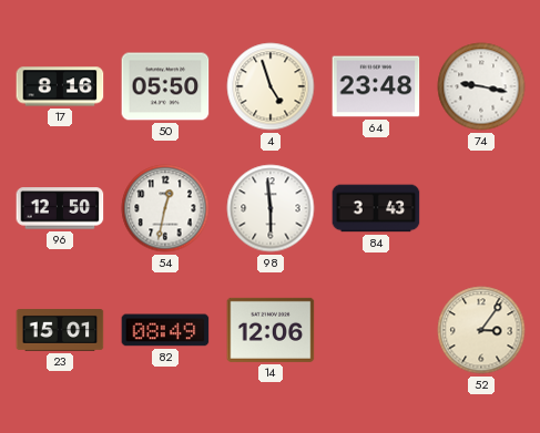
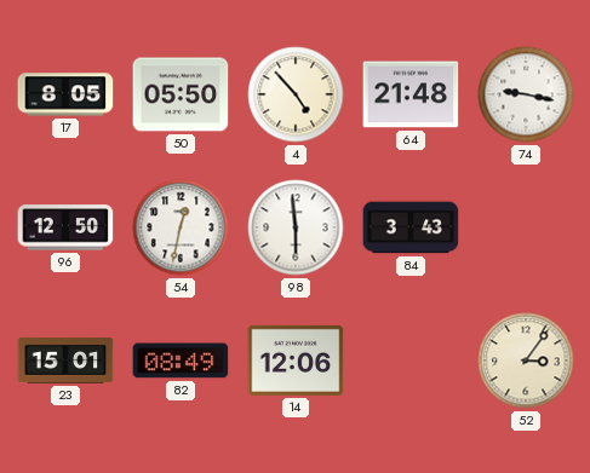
17: 8:16 -> 8:05 (65, 94)
4: 4:57 -> 4:53 (296, 94)
64: 23:48 -> 21:48 (411, 94)
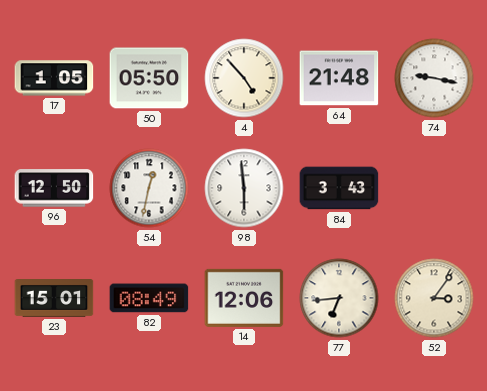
17: 8:05 -> 1:05 (54, 78)
77: none -> 6:44 (339, 298)
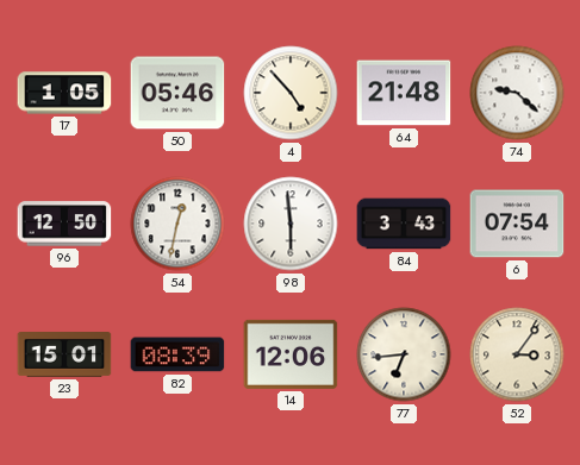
50: 05:50 -> 05:46 (177, 93)
74: 9:17 -> 9:22 (517, 93)
6: none -> 07:54 (517, 224)
82: 08:49 -> 08:39 (177, 354)
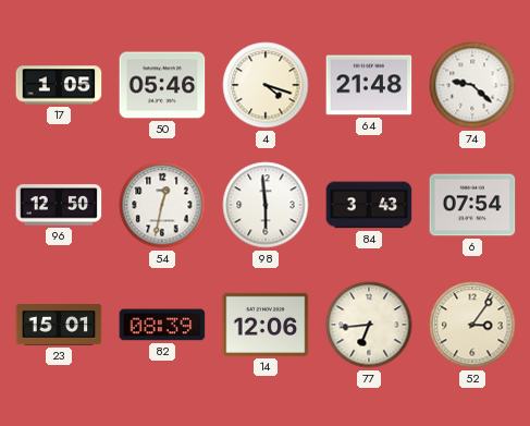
4: 4:53 -> 4:18 (266, 85)
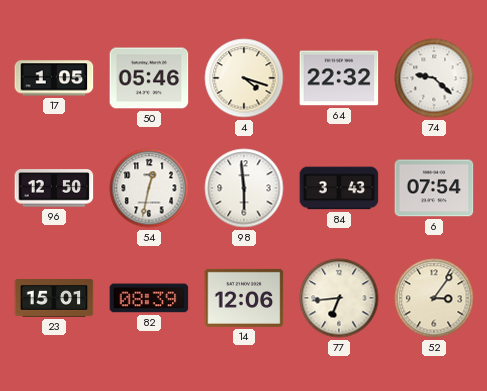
64: 21:48 -> 22:32 (339, 78)
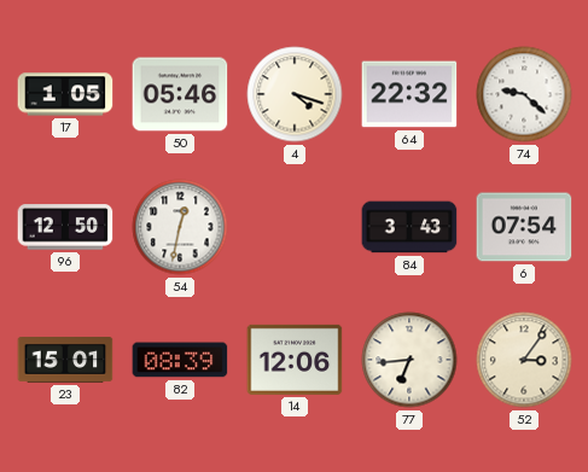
98: 5:59 -> none (244, 188)
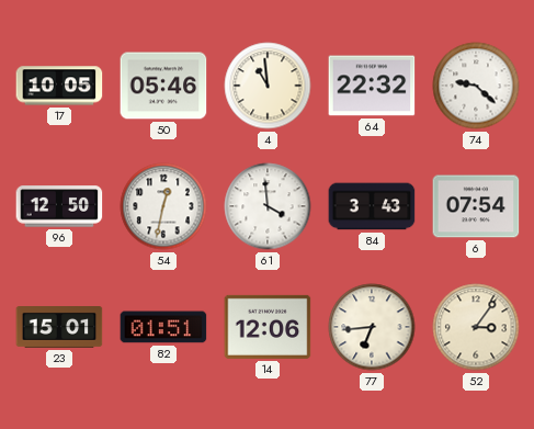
17: 1:05 -> 10:05 (59, 86)
4: 4:18 -> 10:59 (268, 86)
61: none -> 3:59 (268, 206)
82: 08:39 -> 01:51 (163, 327)
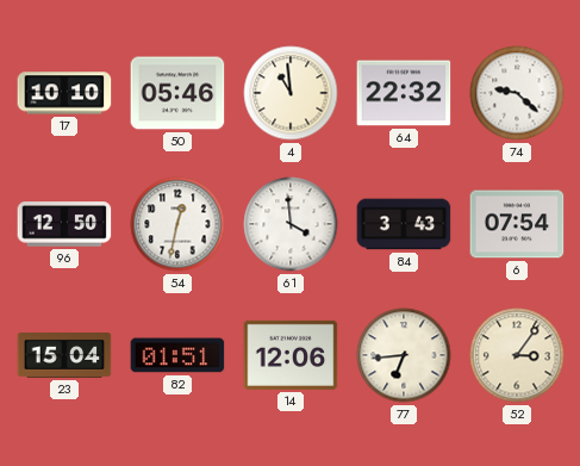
17: 10:05 -> 10:10 (64, 93)
23: 15:01 -> 15:04 (64, 356)
